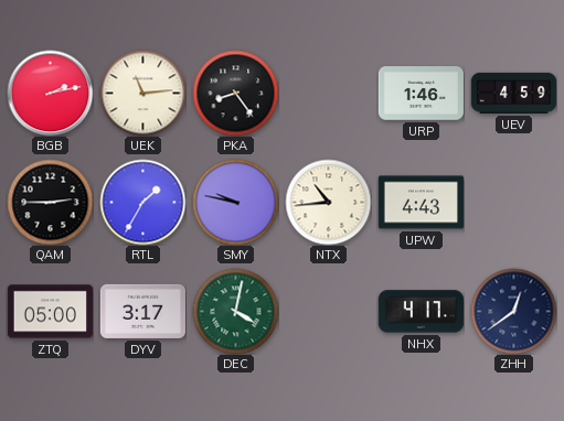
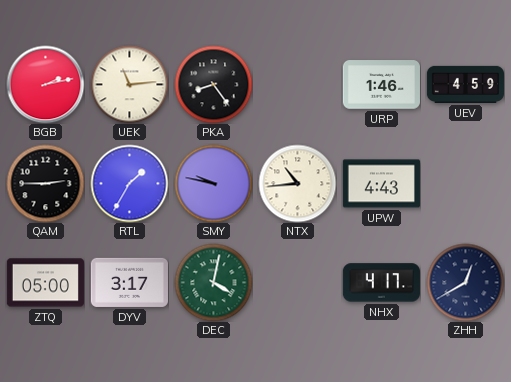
ZHH: 12:39 -> 12:40 (465, 282)
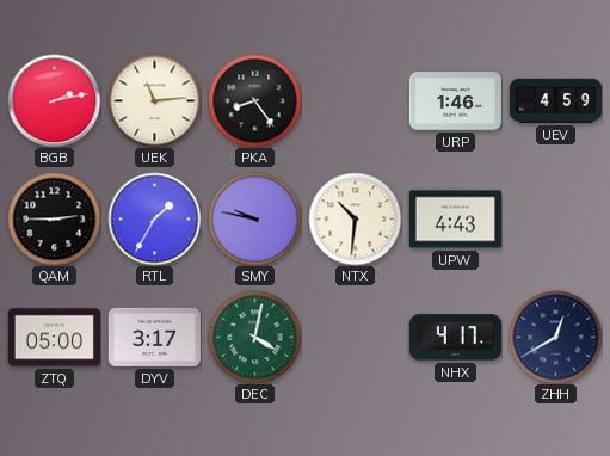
NTX: 10:44 -> 10:31 (355, 218)
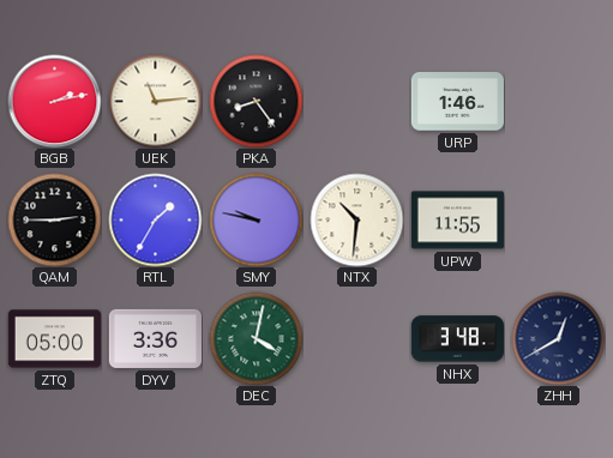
UEV: 4:59 -> none (555, 100)
UPW: 4:43 -> 11:55 (457, 221)
DYV: 3:17 -> 3:36 (155, 338)
NHX: 4:17 -> 3:48 (457, 339)
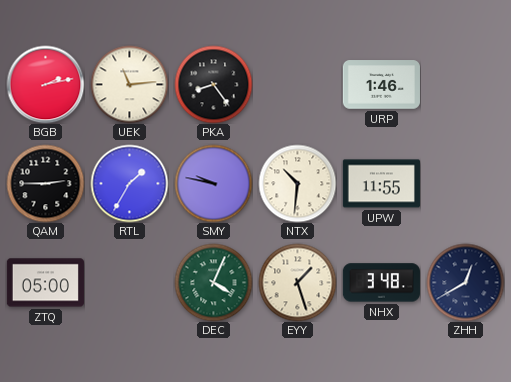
DYV: 3:36 -> none (155, 338)
DEC: 4:02 -> 4:04 (213, 282)
EYY: none -> 1:27 (297, 282)
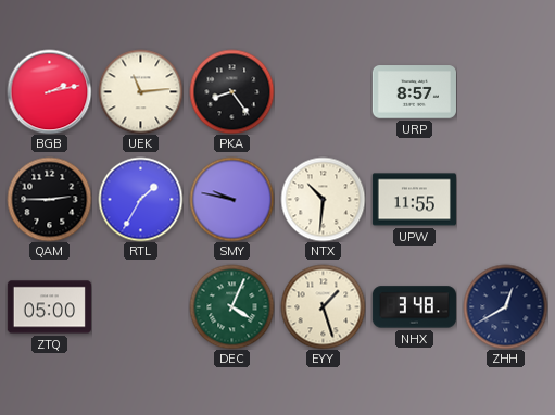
URP: 1:46 -> 8:57 (414, 92)
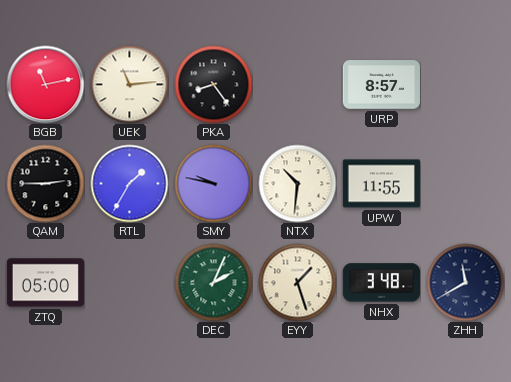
BGB: 2:13 -> 11:13 (45, 84)
DEC: 4:04 -> 2:04 (213, 282)
ZHH: 12:40 -> 11:40 (465, 282)
